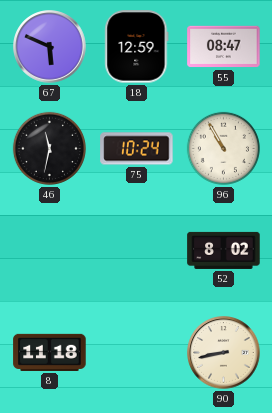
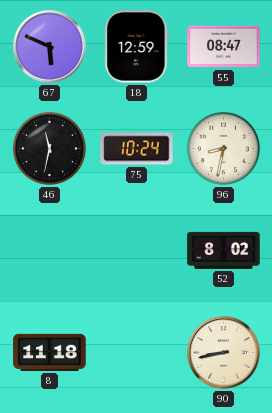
96: 10:55 -> 8:32 (223, 148)
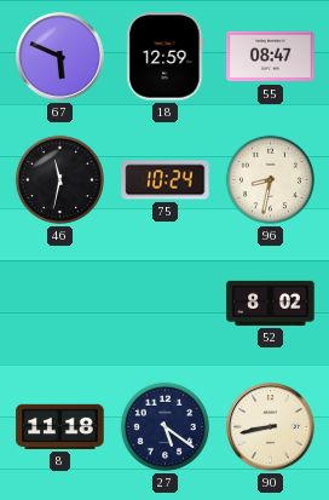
27: none -> 5:21 (164, 426)
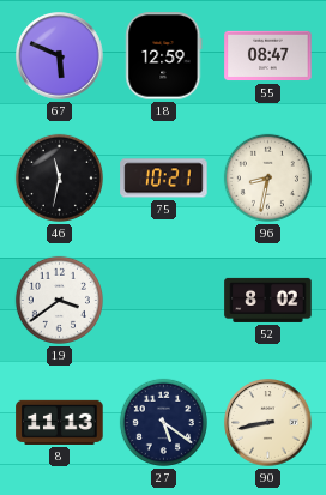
75: 10:24 -> 10:21 (164, 179)
19: none -> 3:39 (59, 300)
8: 11:18 -> 11:13 (60, 422)
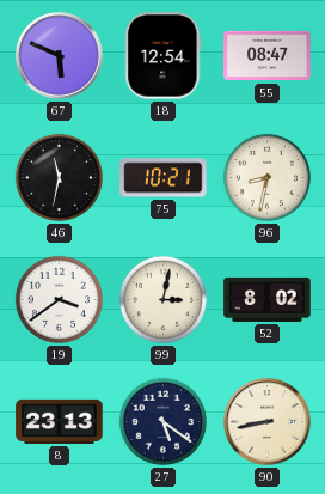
18: 12:59 -> 12:54 (164, 56)
99: none -> 3:02 (162, 299)
8: 11:13 -> 23:13 (60, 421)
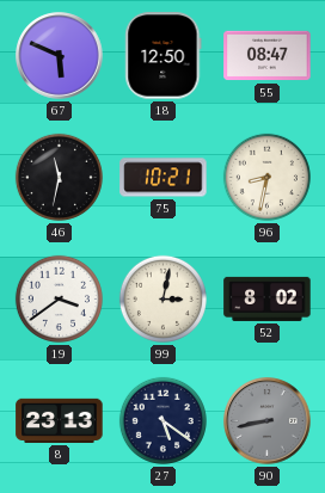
18: 12:54 -> 12:50 (164, 56)
90 dial: cream -> grey (268, 421)
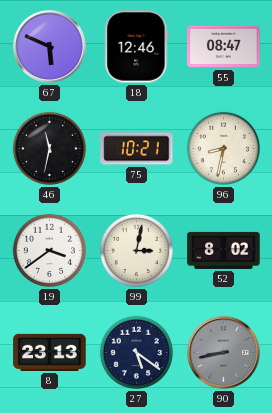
18: 12:50 -> 12:46 (137, 47)
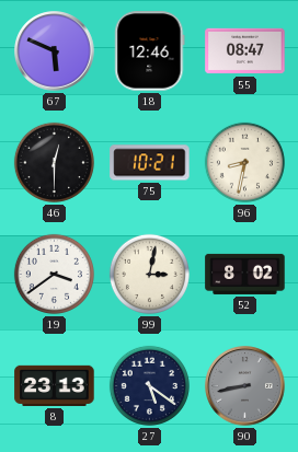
46: 11:32 -> 12:30 (54, 162)
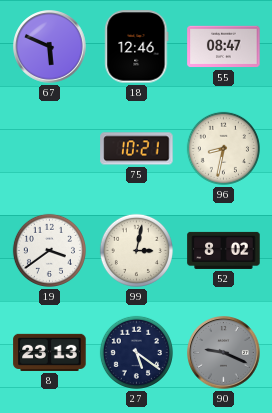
46: 12:30 -> none (54, 162)
90: 8:43 -> 9:19 (224, 353)
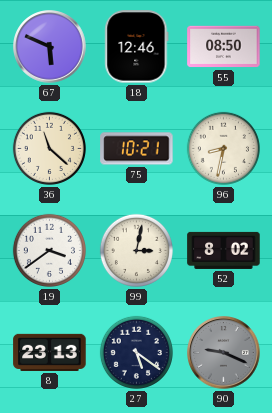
55: 08:47 -> 08:50 (224, 47)
36: none -> 11:22 (49, 148)
